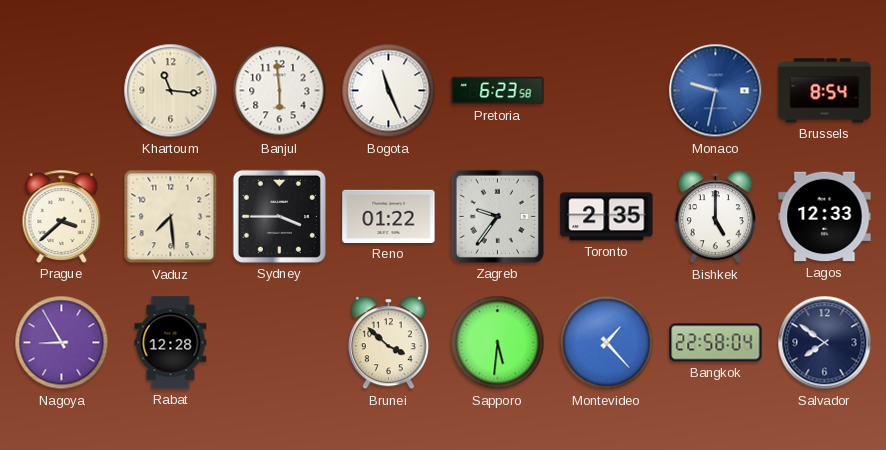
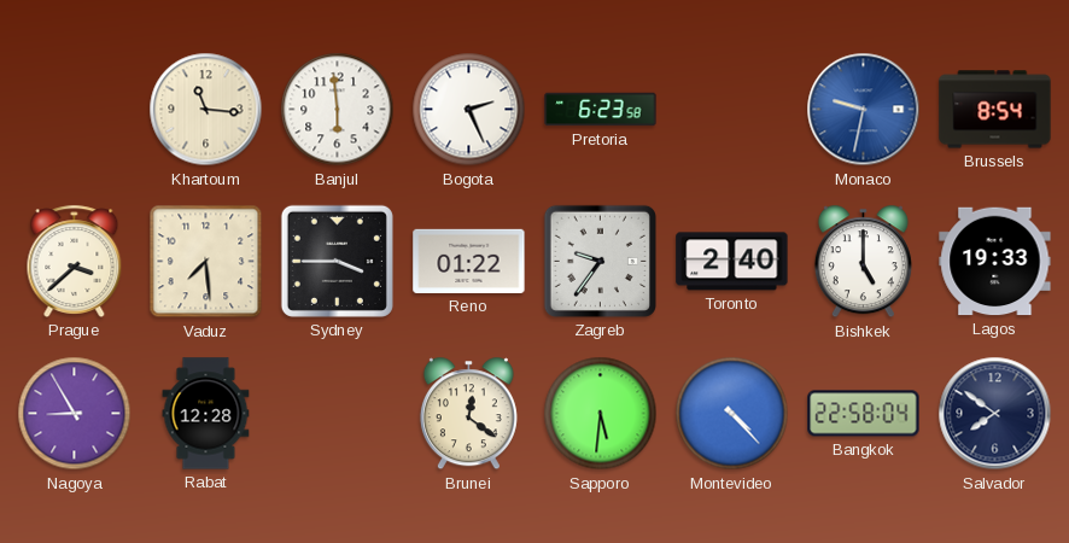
Bogota: 11:26 -> 2:26 (469, 110)
Toronto: 2:35 -> 2:40 (732, 262)
Lagos: 12:33 -> 19:33 (995, 262)
Brunei: 3:52 -> 12:21 (468, 414)
Montevideo: 1:23 -> 4:23 (732, 414)
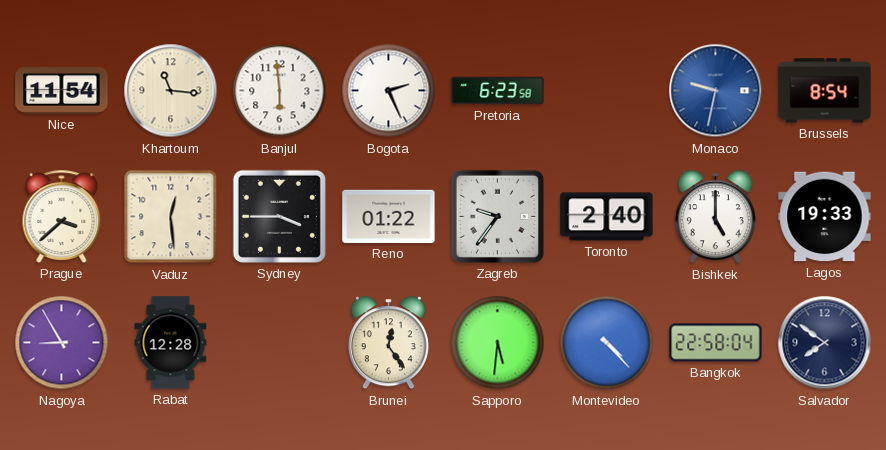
Nice: none -> 11:54 (62, 91)
Vaduz: 7:29 -> 12:29 (171, 217)
Brunei: 12:21 -> 12:24 (388, 343)
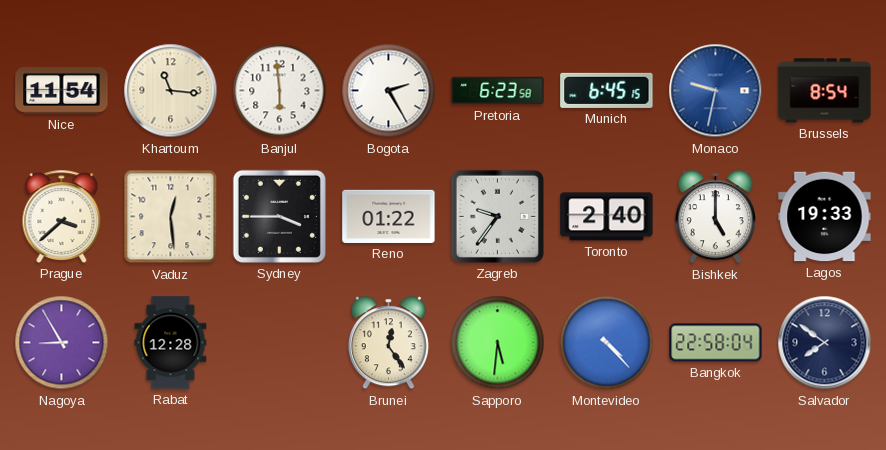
Bogota: 2:26 -> 2:25 (389, 91)
Munich: none -> 6:45 (607, 90)
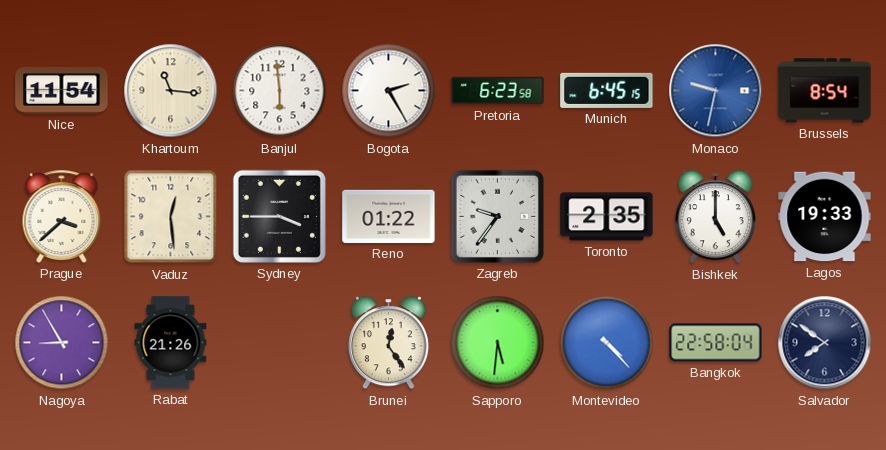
Toronto: 2:40 -> 2:35 (607, 217)
Rabat: 12:28 -> 21:26 (171, 343)
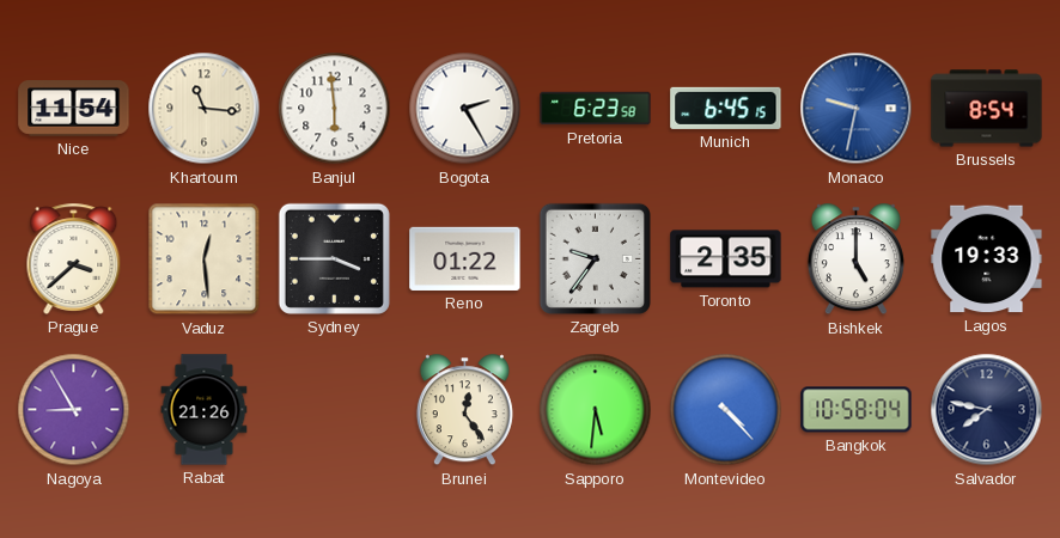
Bangkok: 22:58 -> 10:58 (857, 410)
Salvador: 7:51 -> 7:47 (987, 410)
